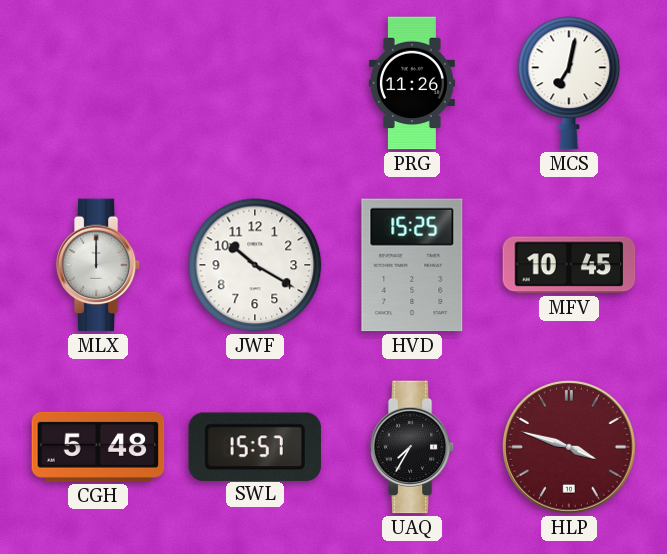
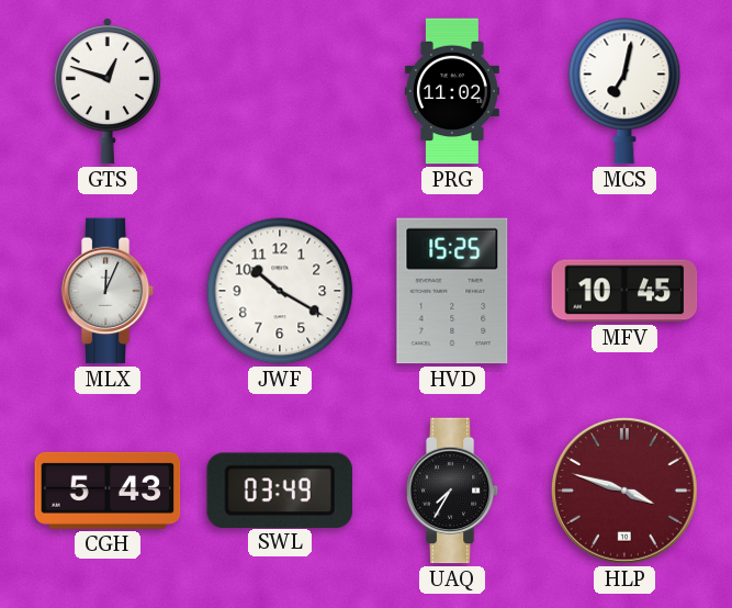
GTS: none -> 12:48 (108, 91)
PRG: 11:26 -> 11:02 (452, 91)
MLX: 12:00 -> 12:04 (108, 291)
CGH: 5:48 -> 5:43 (108, 491)
SWL: 15:57 -> 03:49 (280, 489)
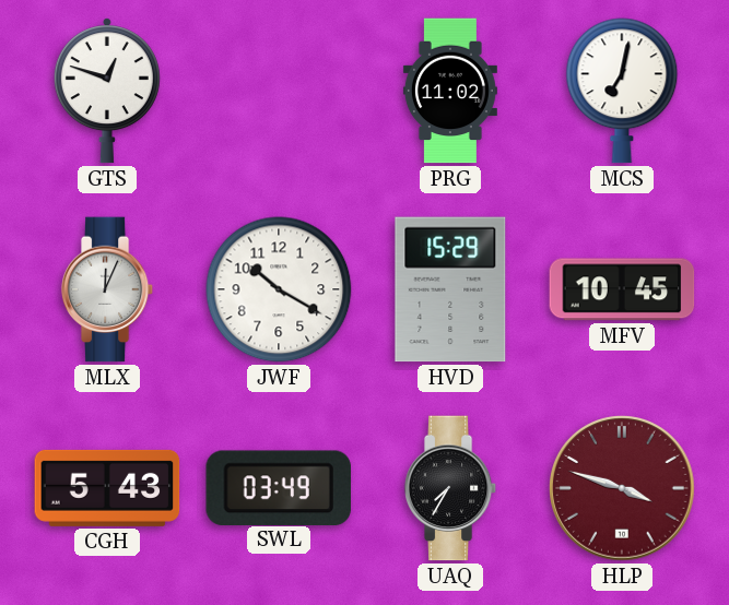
HVD: 15:25 -> 15:29 (450, 289)
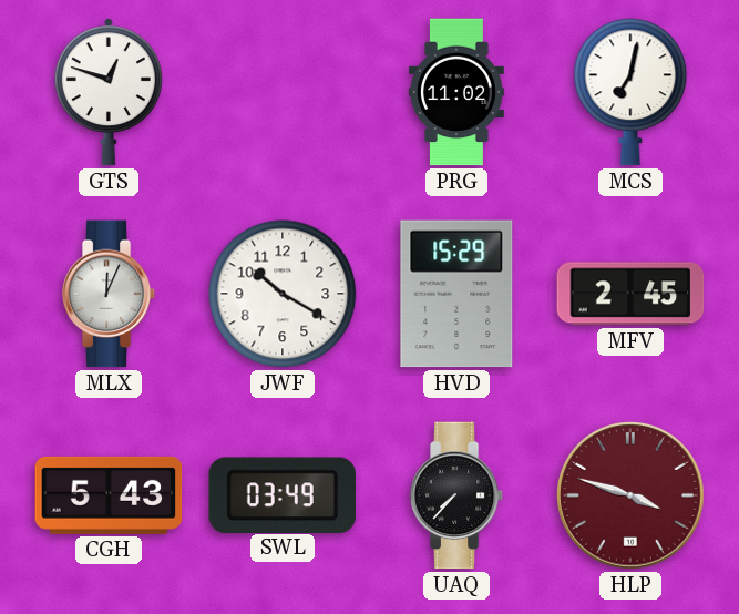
MFV: 10:45 -> 2:45 (630, 294)
UAQ: 7:35 -> 7:37 (456, 495)
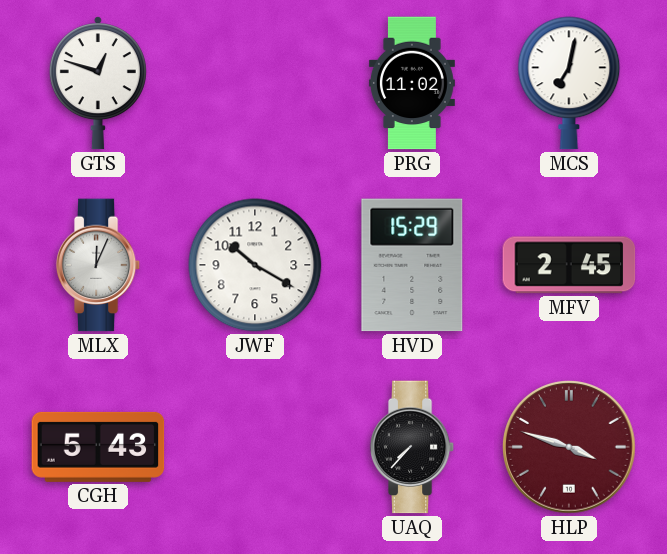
SWL: 03:49 -> none (283, 494)
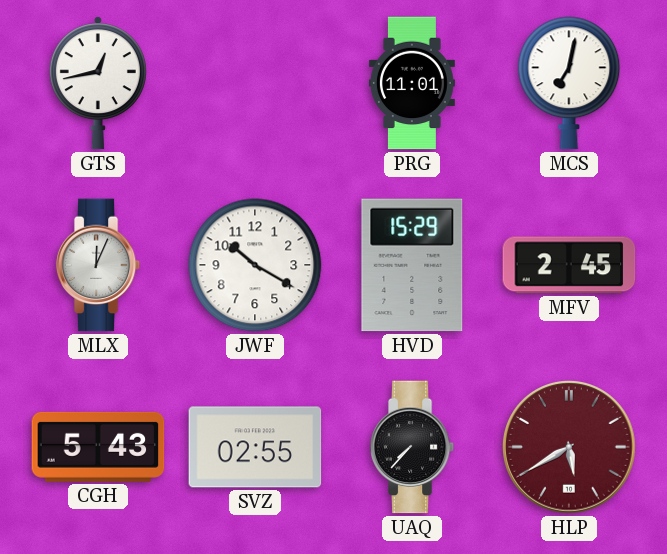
GTS: 12:48 -> 12:43 (98, 83)
PRG: 11:02 -> 11:01 (412, 83)
SVZ: none -> 02:55 (255, 447)
HLP: 3:48 -> 5:40 (570, 448)
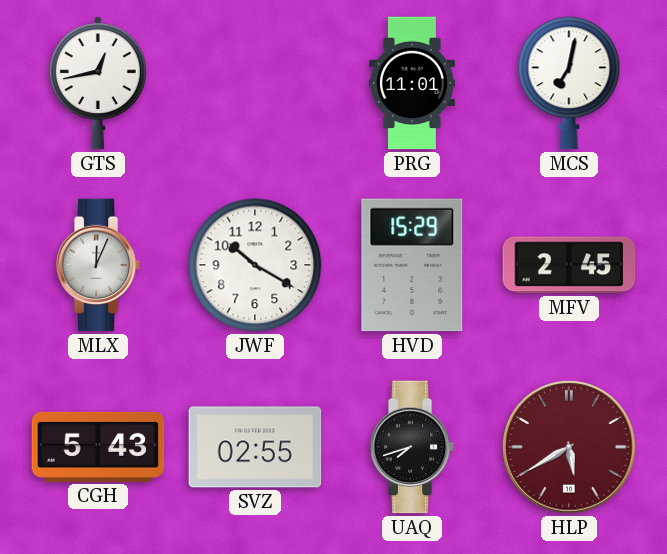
UAQ: 7:37 -> 7:42 (412, 447)
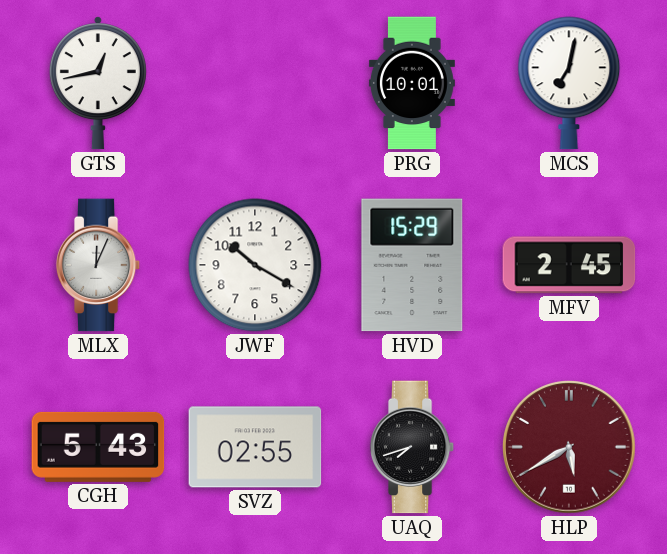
PRG: 11:01 -> 10:01 (412, 83)
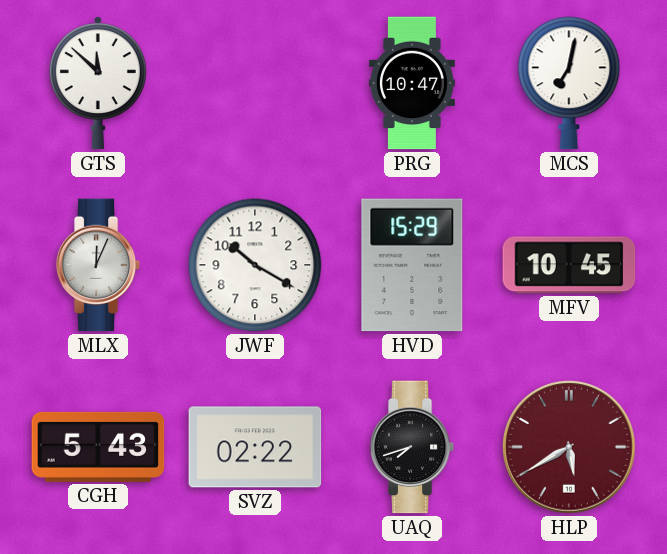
GTS: 12:43 -> 11:52 (98, 83)
PRG: 10:01 -> 10:47 (412, 83)
MFV: 2:45 -> 10:45 (569, 265)
SVZ: 02:55 -> 02:22 (255, 447)
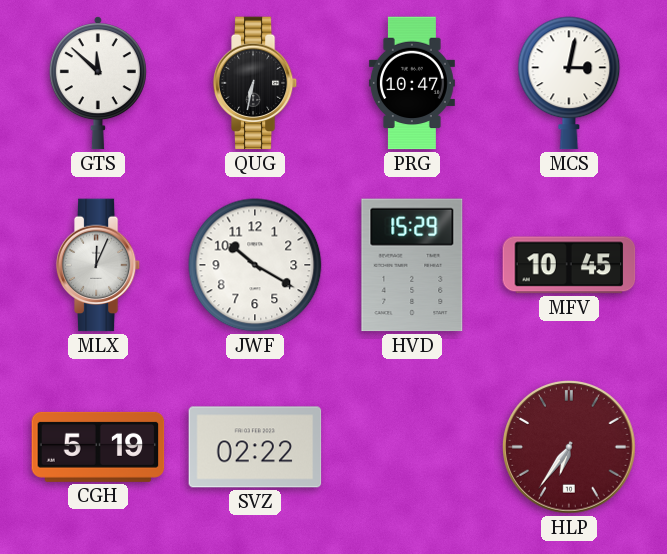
QUG: none -> 6:32 (255, 83)
MCS: 7:02 -> 3:02 (569, 83)
CGH: 5:43 -> 5:19 (98, 447)
UAQ: 7:42 -> none (412, 447)
HLP: 5:40 -> 6:36 (570, 448)
